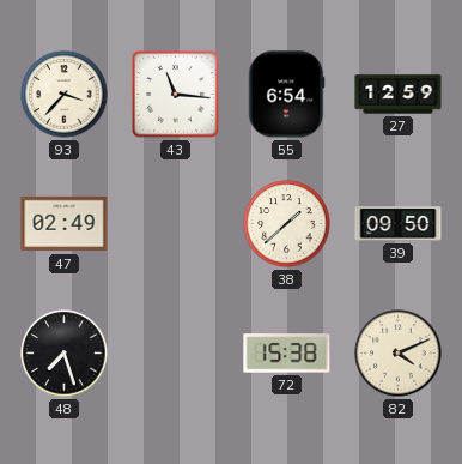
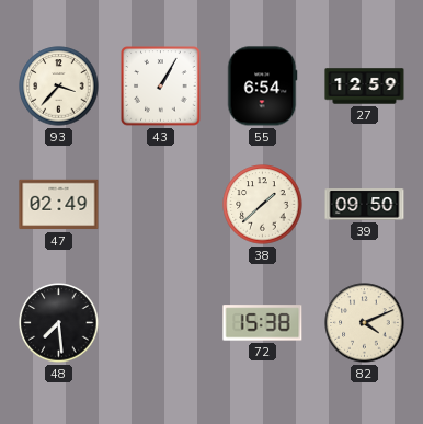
43: 11:16 -> 1:05 (161, 87)
48: 7:27 -> 7:29 (59, 323)
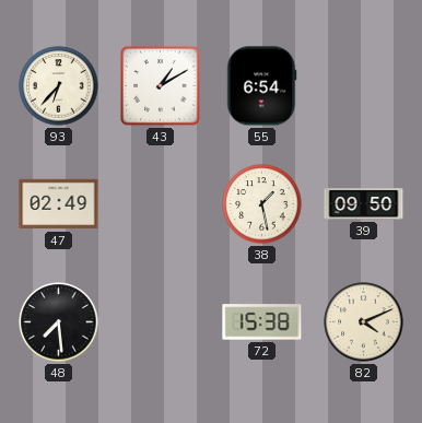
93: 3:37 -> 6:37 (59, 86)
43: 1:05 -> 1:10 (161, 86)
27: 12:59 -> none (365, 87)
38: 1:38 -> 1:28 (262, 204)
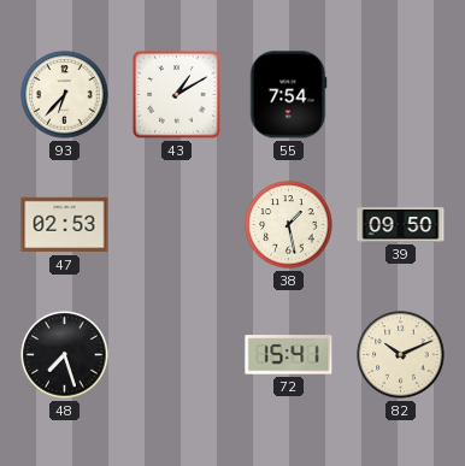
55: 6:54 -> 7:54 (288, 95)
47: 02:49 -> 02:53 (65, 225)
48: 7:29 -> 7:27 (65, 355)
72: 15:38 -> 15:41 (289, 355)
82: 4:11 -> 10:11 (401, 355)
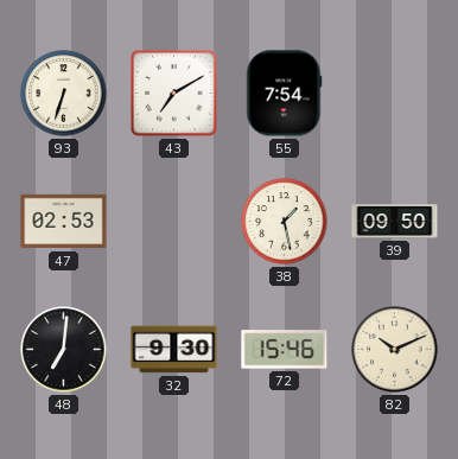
93: 6:37 -> 6:33 (64, 94)
43: 1:10 -> 7:10 (174, 94)
48: 7:27 -> 7:01 (64, 350)
32: none -> 9:30 (174, 350)
72: 15:41 -> 15:46 (285, 350)
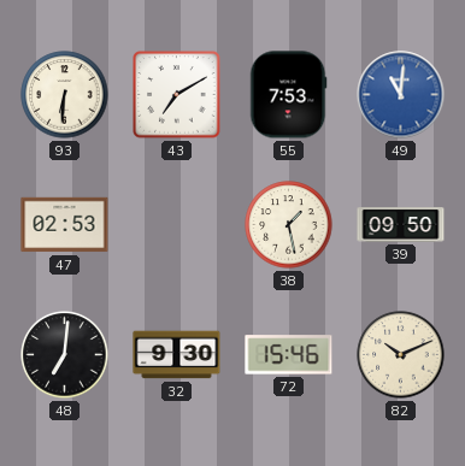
93: 6:33 -> 6:31 (65, 95)
55: 7:54 -> 7:53 (288, 95)
49: none -> 11:01 (401, 95)
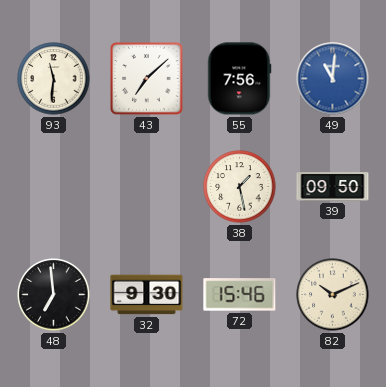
93: 6:31 -> 11:31 (54, 79)
43: 7:10 -> 7:08 (147, 79)
55: 7:53 -> 7:56 (239, 79)
47: 02:53 -> none (65, 225)
48: 7:01 -> 6:59 (54, 295)
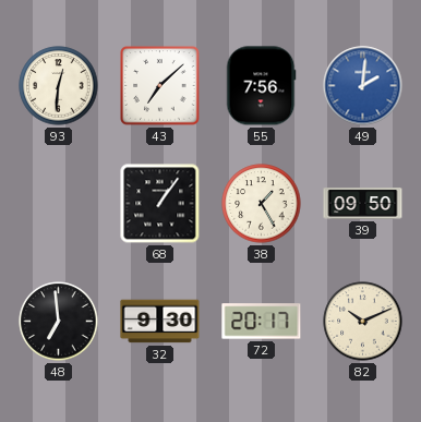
93: 11:31 -> 12:31 (59, 86)
49: 11:01 -> 2:01 (363, 86)
68: none -> 1:06 (160, 204)
38: 1:28 -> 1:25 (262, 204)
72: 15:46 -> 20:17 (262, 322)
